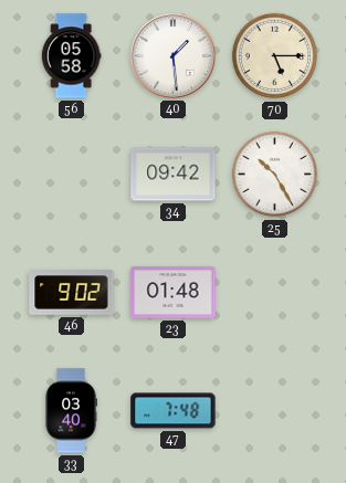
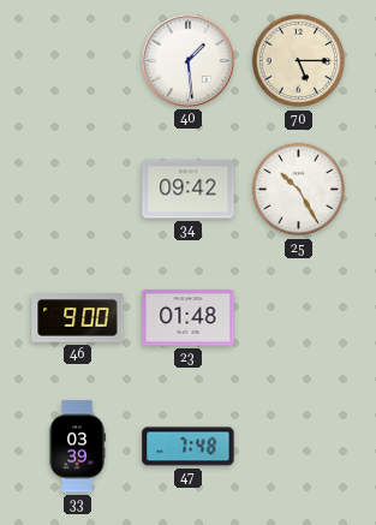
56: 05:58 -> none (71, 56)
46: 9:02 -> 9:00 (78, 318)
33: 03:40 -> 03:39 (77, 447)
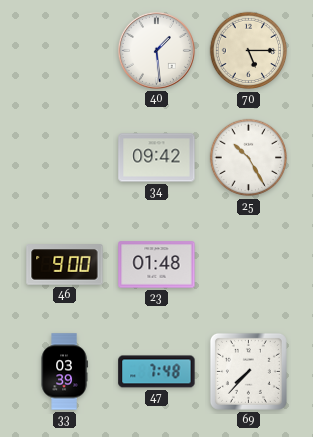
69: none -> 7:37 (248, 371)
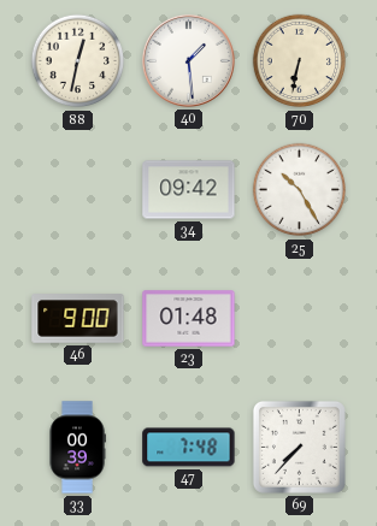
88: none -> 12:32 (78, 61)
70: 5:15 -> 6:32 (300, 61)
33: 03:39 -> 00:39 (77, 448)
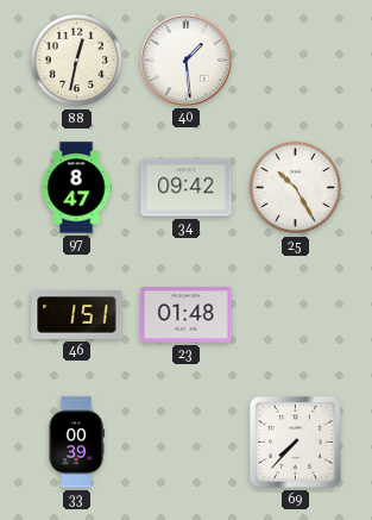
70: 6:32 -> none (300, 61)
97: none -> 8:47 (76, 188)
46: 9:00 -> 1:51 (77, 315)
47: 7:48 -> none (189, 448)
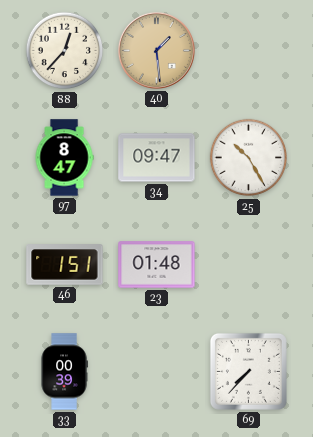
88: 12:32 -> 12:37 (65, 51)
40 dial: white -> champagne (156, 50)
34: 09:42 -> 09:47 (157, 158)
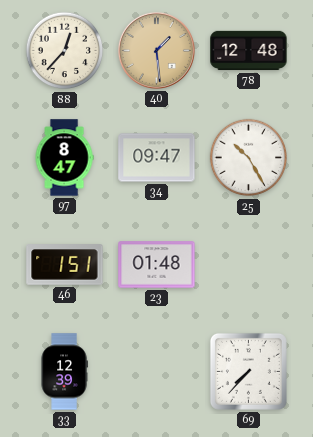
78: none -> 12:48 (249, 51)
33: 00:39 -> 12:39 (64, 372)
